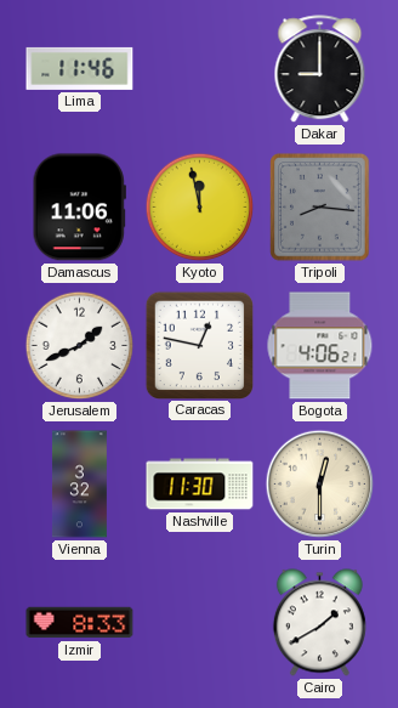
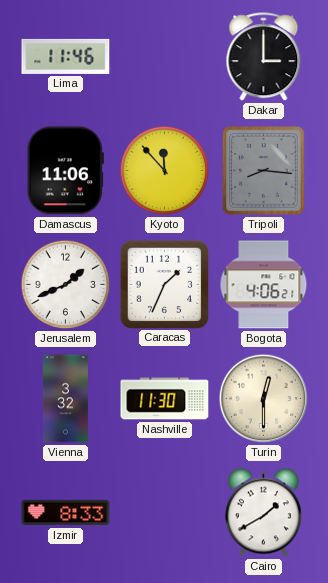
Dakar: 9:00 -> 3:00 (264, 57)
Kyoto: 11:58 -> 11:53 (165, 171)
Caracas: 12:47 -> 1:34 (164, 284)
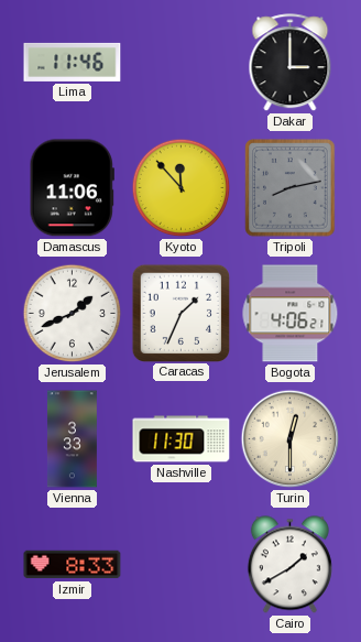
Tripoli: 8:16 -> 8:13 (291, 188)
Vienna: 3:32 -> 3:33 (73, 439)
